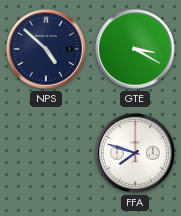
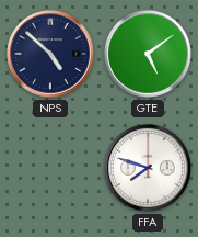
GTE: 3:20 -> 5:09 (149, 55)
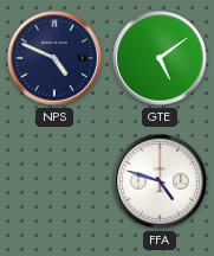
NPS: 4:52 -> 4:49 (56, 59)
FFA: 7:48 -> 4:48 (161, 183)
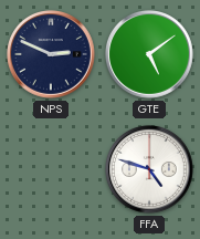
NPS: 4:49 -> 2:49 (52, 55)
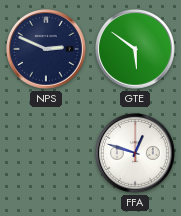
GTE: 5:09 -> 5:51 (136, 50)
FFA: 4:48 -> 12:48 (136, 154)
